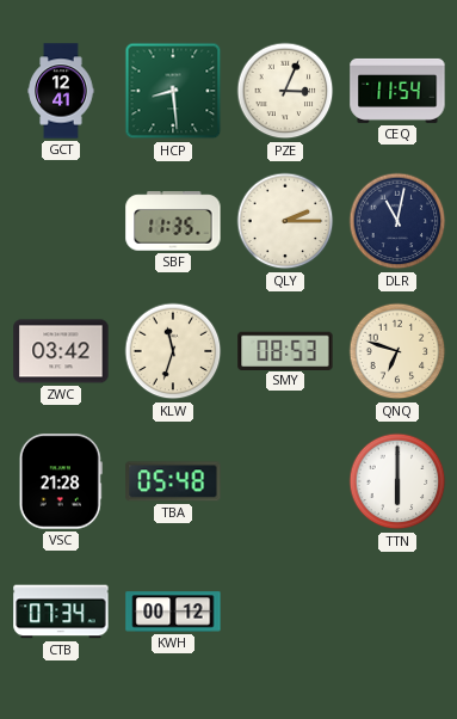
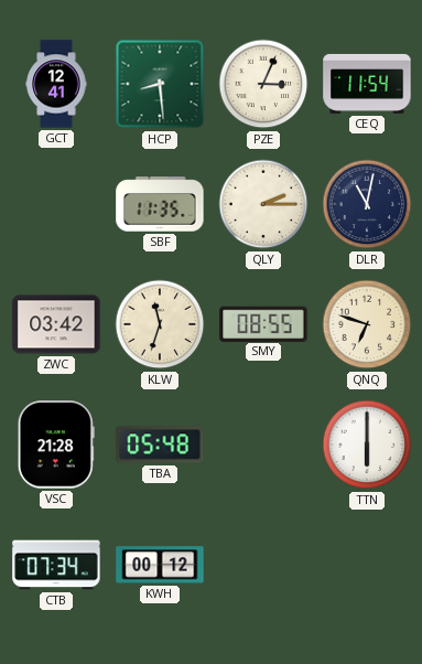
SMY: 08:53 -> 08:55 (263, 323)
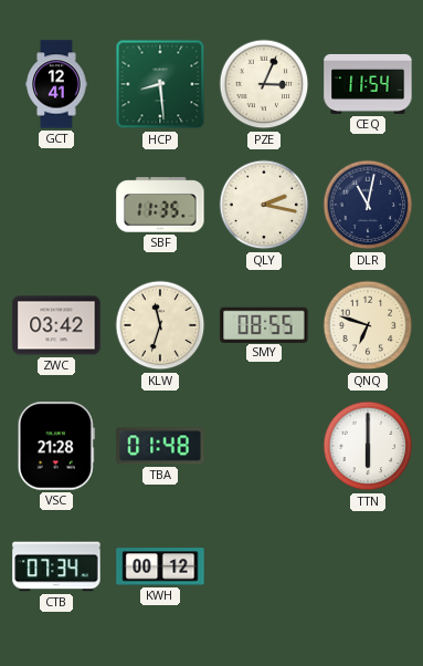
QLY: 2:15 -> 2:17 (264, 205)
TBA: 05:48 -> 01:48 (160, 446)
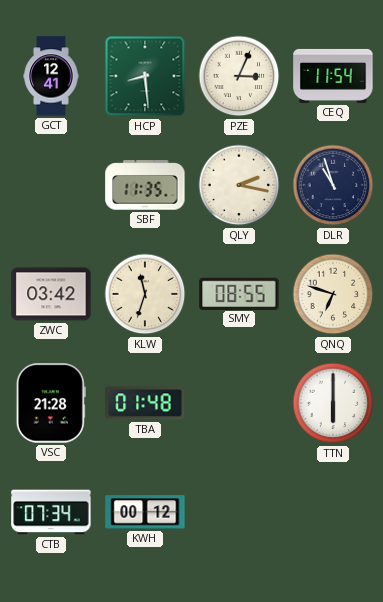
DLR: 11:02 -> 10:57 (333, 185)
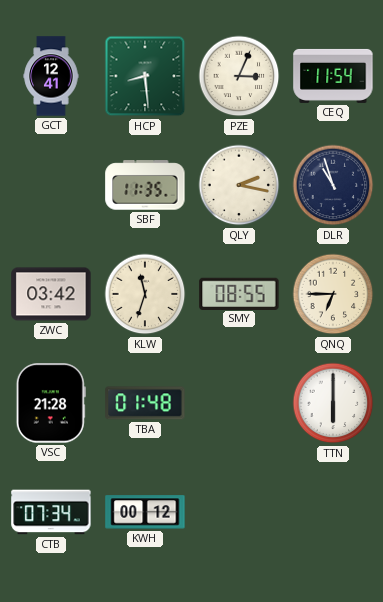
QNQ: 6:48 -> 6:45 (333, 294)
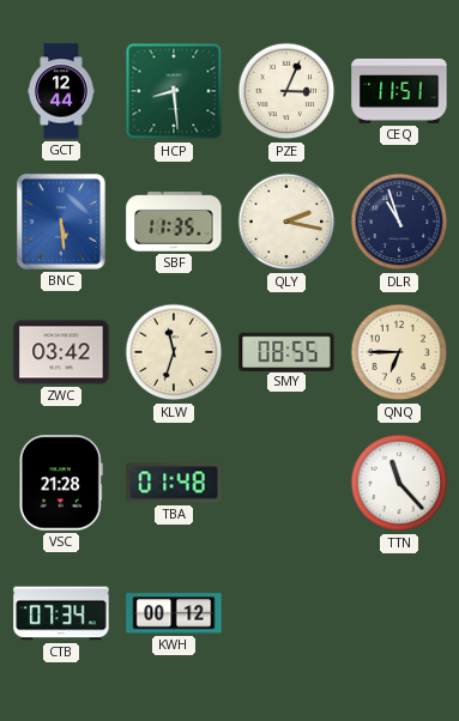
GCT: 12:41 -> 12:44 (61, 91)
CEQ: 11:54 -> 11:51 (399, 91)
BNC: none -> 5:29 (62, 223)
TTN: 6:00 -> 11:23 (399, 483)
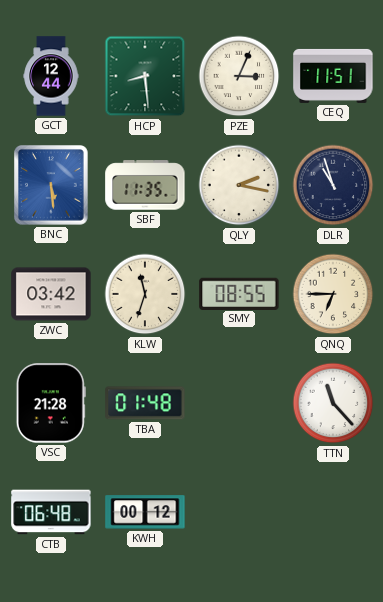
CTB: 07:34 -> 06:48 (51, 512)
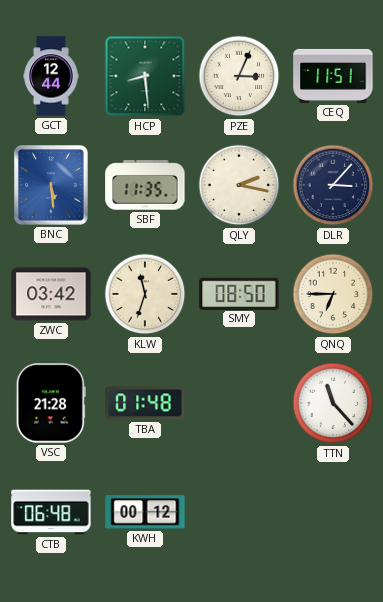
DLR: 10:57 -> 3:07 (333, 185)
SMY: 08:55 -> 08:50 (239, 293)
